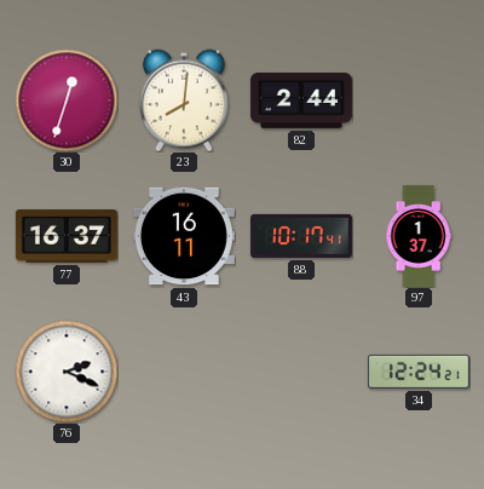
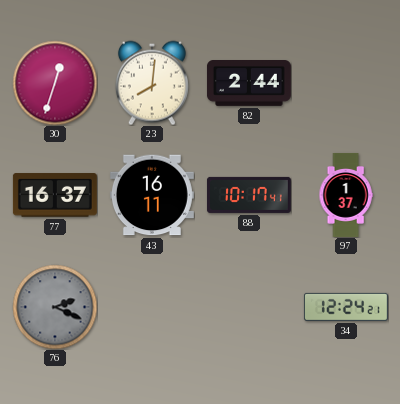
76 dial: white -> grey (55, 307)
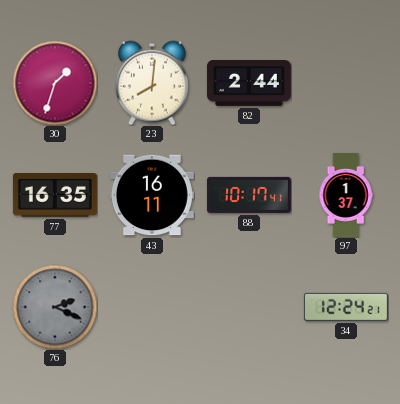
30: 12:33 -> 1:33 (55, 83)
77: 16:37 -> 16:35 (55, 195)
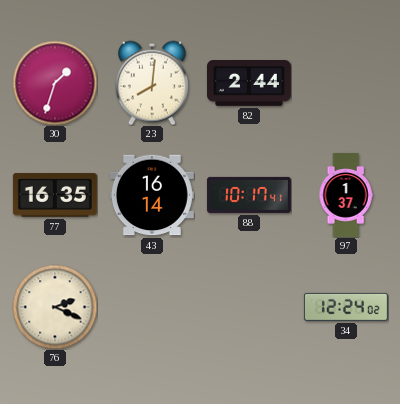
43: 16:11 -> 16:14 (152, 195)
76 dial: grey -> cream (55, 307)
34: 12:24:21 -> 12:24:02 (346, 307)
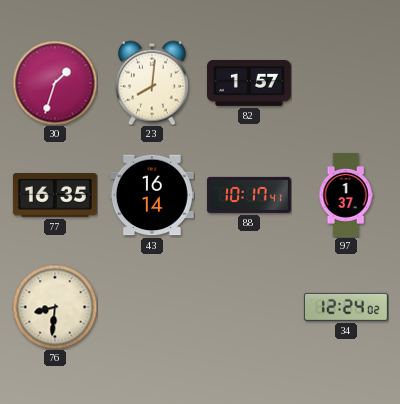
82: 2:44 -> 1:57 (249, 84)
76: 2:19 -> 8:31 (55, 307)
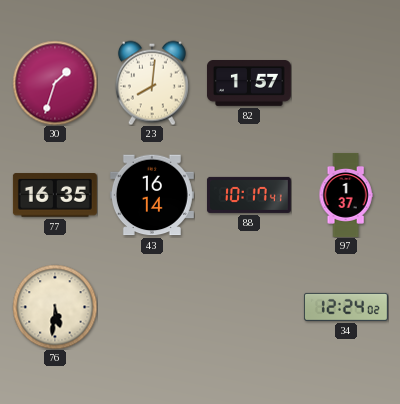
76: 8:31 -> 5:31 (55, 307)
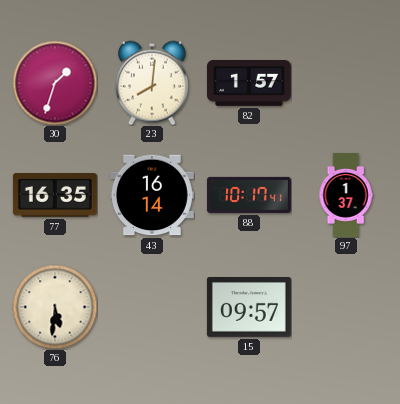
15: none -> 09:57 (249, 308)
34: 12:24 -> none (346, 307)
